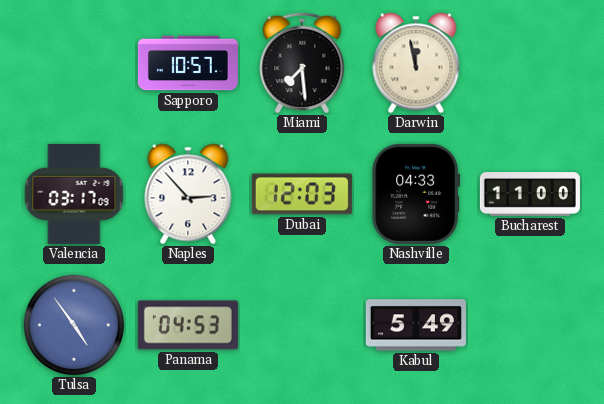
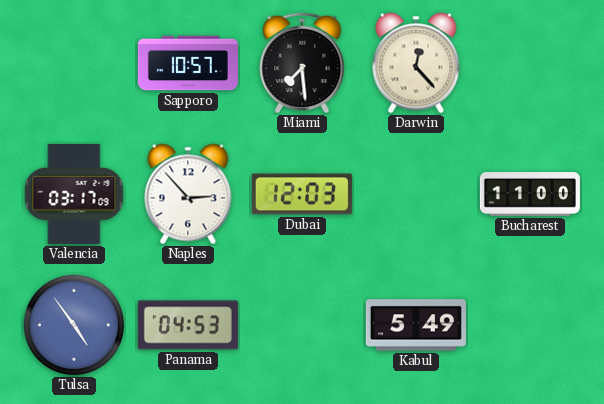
Darwin: 11:58 -> 12:23 (416, 63)
Nashville: 04:33 -> none (416, 194)
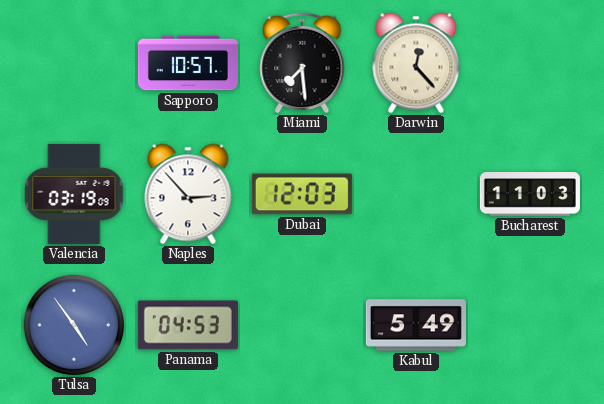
Valencia: 03:17 -> 03:19 (74, 194)
Bucharest: 11:00 -> 11:03 (530, 194)
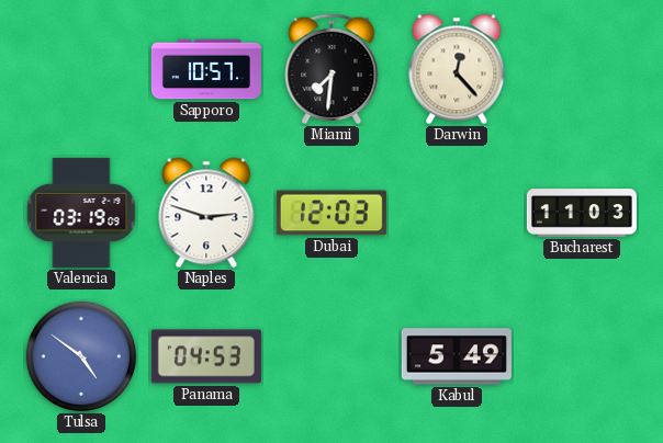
Miami: 7:29 -> 7:31 (332, 69)
Naples: 2:53 -> 2:48 (206, 213)
Tulsa: 4:54 -> 4:51 (81, 356)
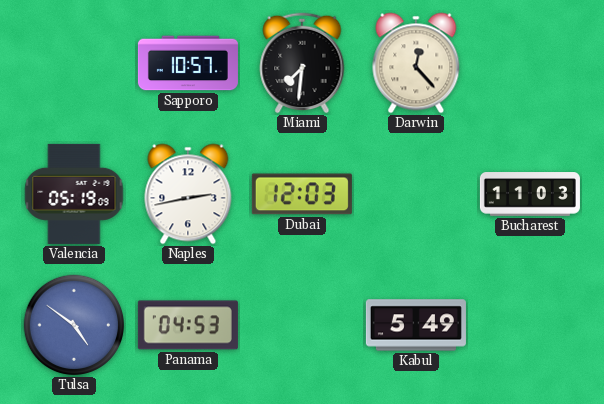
Valencia: 03:19 -> 05:19 (74, 194)
Naples: 2:48 -> 2:43 (188, 194)
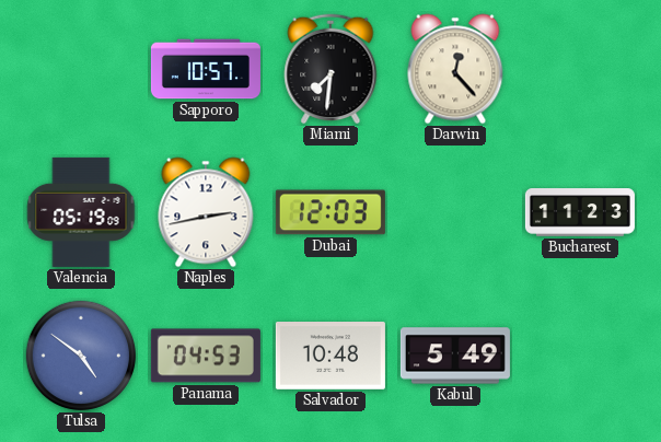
Bucharest: 11:03 -> 11:23 (580, 212)
Salvador: none -> 10:48 (330, 357)
